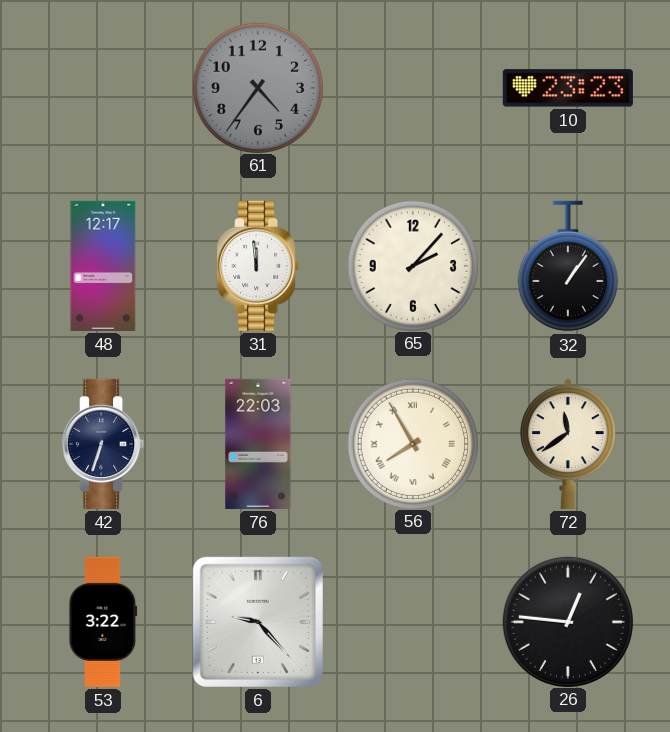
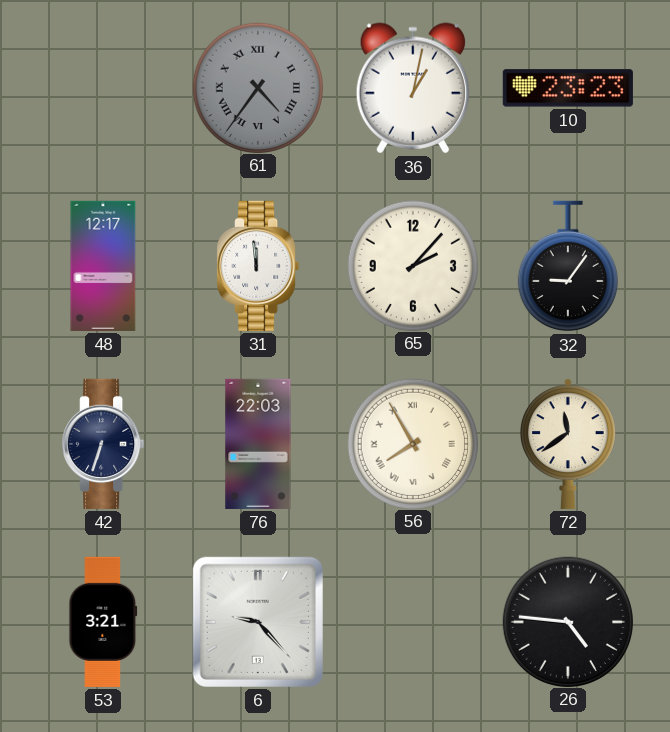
61 numerals: Arabic -> Roman (257, 87)
36: none -> 1:02 (413, 88)
32: 1:06 -> 9:06 (568, 266)
53: 3:22 -> 3:21 (103, 622)
26: 12:46 -> 4:46 (567, 621)
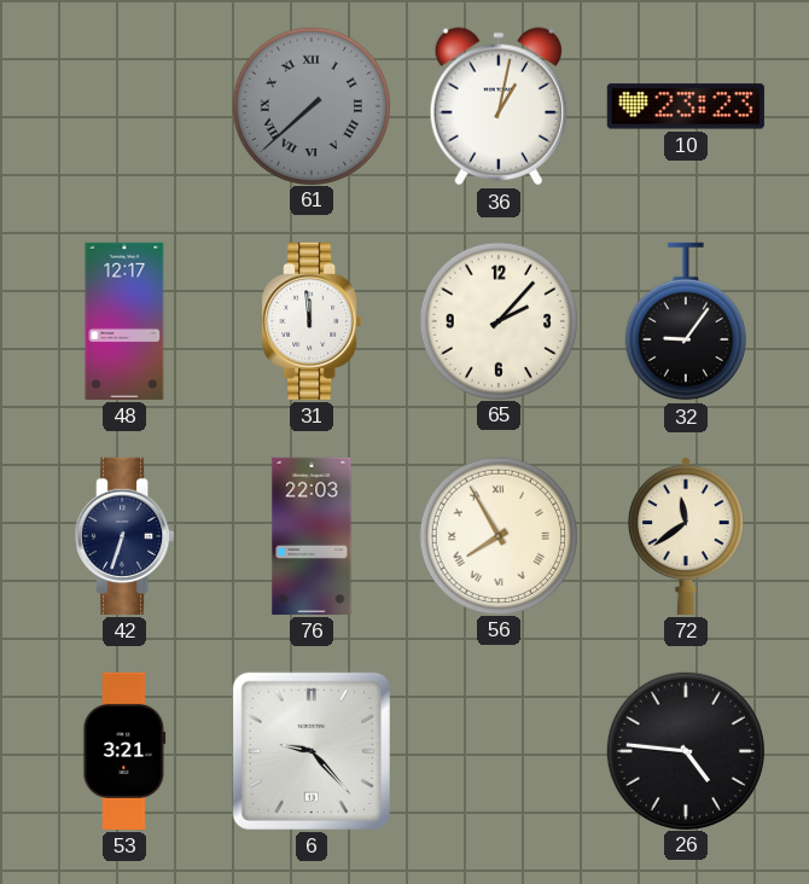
61: 4:36 -> 7:38 (310, 105)
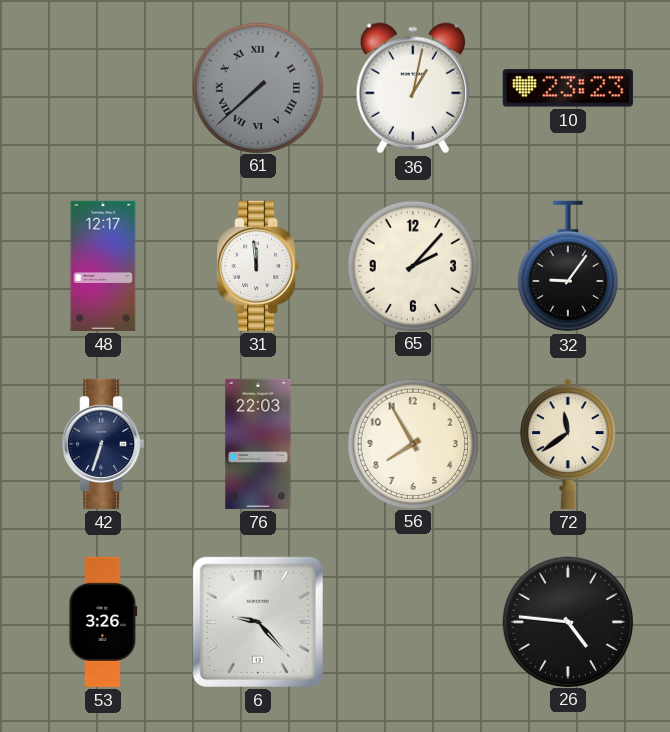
56 numerals: Roman -> Arabic (412, 443)
53: 3:21 -> 3:26 (103, 622)
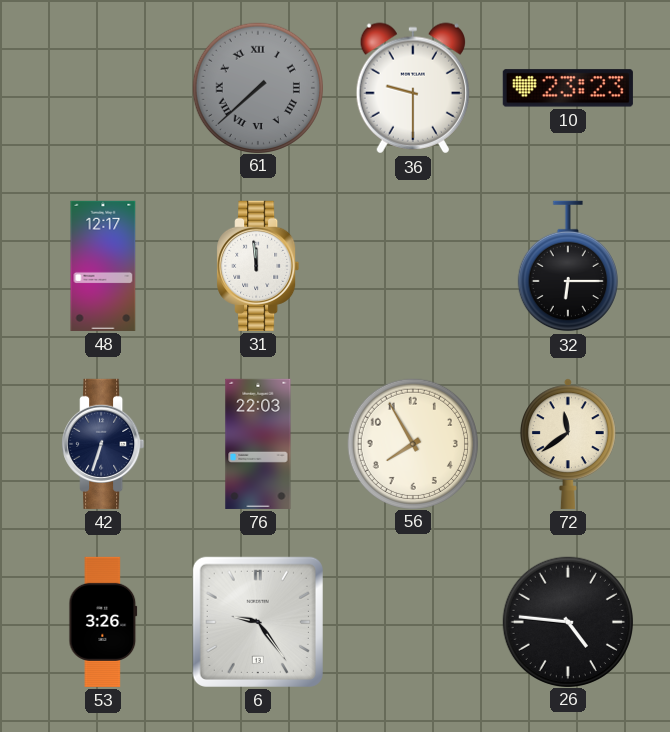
36: 1:02 -> 9:30 (413, 88)
65: 2:07 -> none (412, 265)
32: 9:06 -> 6:15 (568, 266)
6: 9:23 -> 9:24 (258, 622)
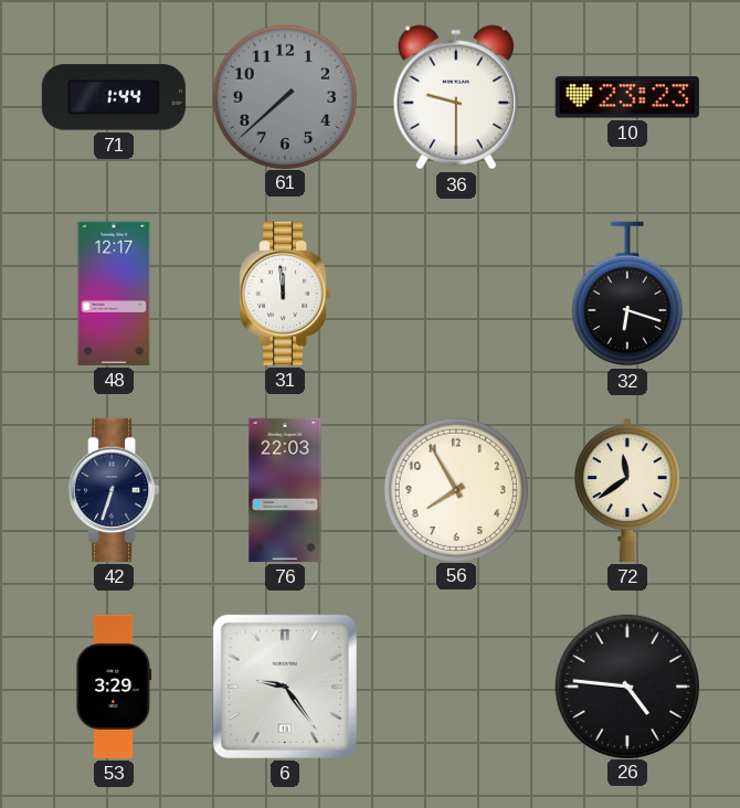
71: none -> 1:44 (114, 97)
61 numerals: Roman -> Arabic (284, 96)
32: 6:15 -> 6:18 (627, 294)
53: 3:26 -> 3:29 (114, 687)
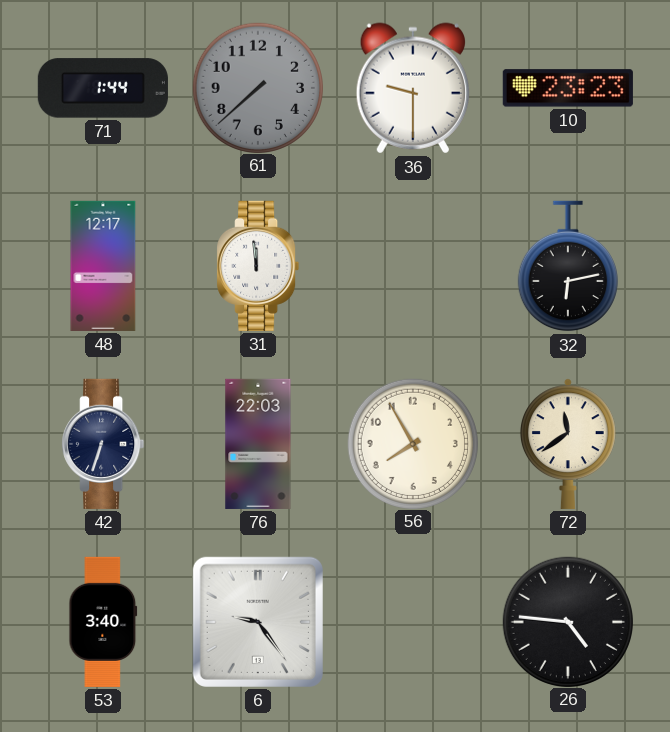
32: 6:18 -> 6:13 (568, 266)
53: 3:29 -> 3:40 (103, 622)
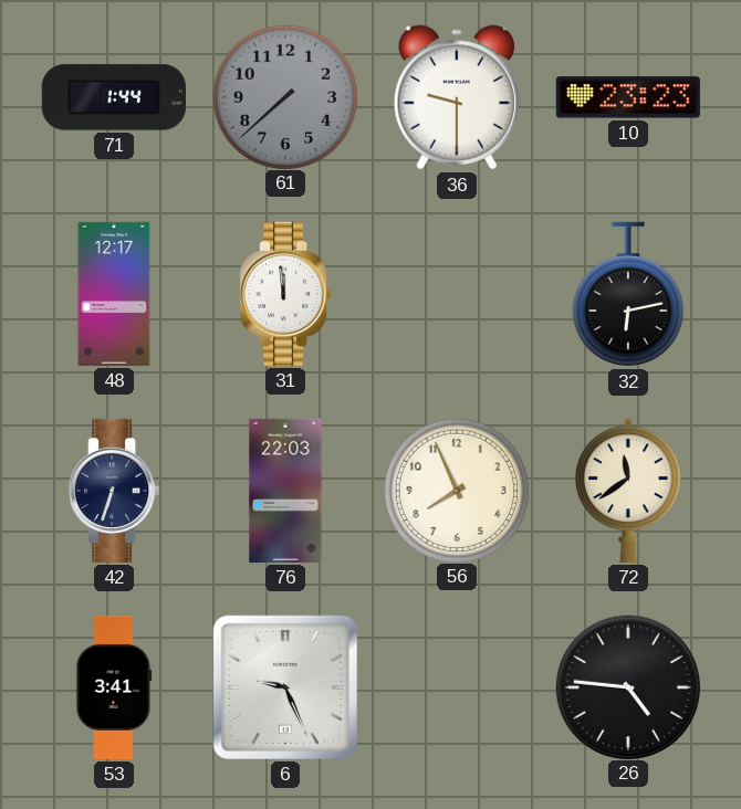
56: 7:55 -> 7:56 (456, 490)
53: 3:40 -> 3:41 (114, 687)
6: 9:24 -> 9:26 (285, 687)
